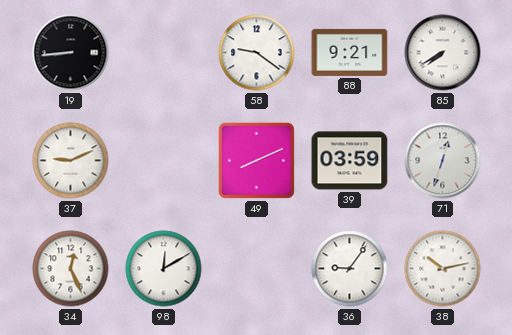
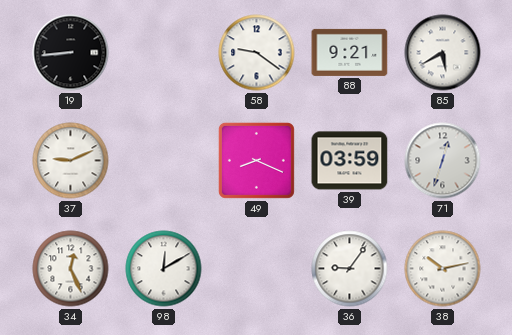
85: 7:40 -> 5:40 (443, 53)
49: 8:11 -> 8:19 (256, 160)
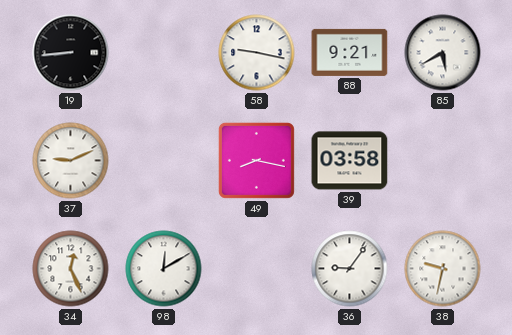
58: 9:21 -> 9:17 (257, 53)
49: 8:19 -> 8:17 (256, 160)
39: 03:59 -> 03:58 (350, 161)
71: 12:33 -> none (443, 161)
38: 10:13 -> 9:32 (443, 269)
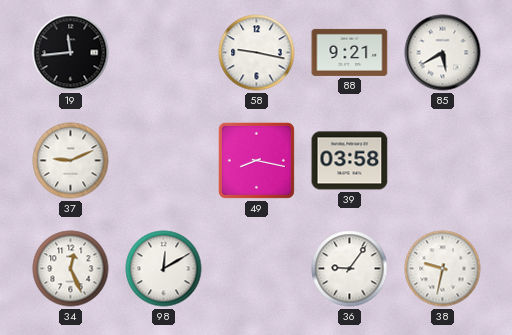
19: 8:44 -> 11:44 (71, 53)
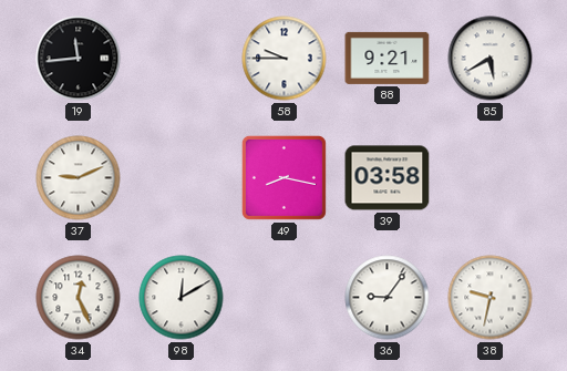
58: 9:17 -> 9:45 (285, 59)
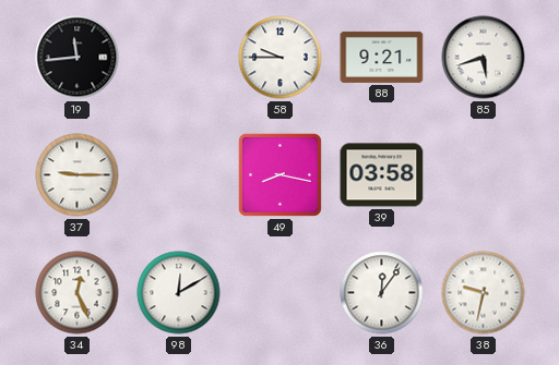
85: 5:40 -> 5:42 (484, 58)
37: 9:11 -> 9:15 (78, 175)
36: 9:06 -> 12:06 (382, 293)
